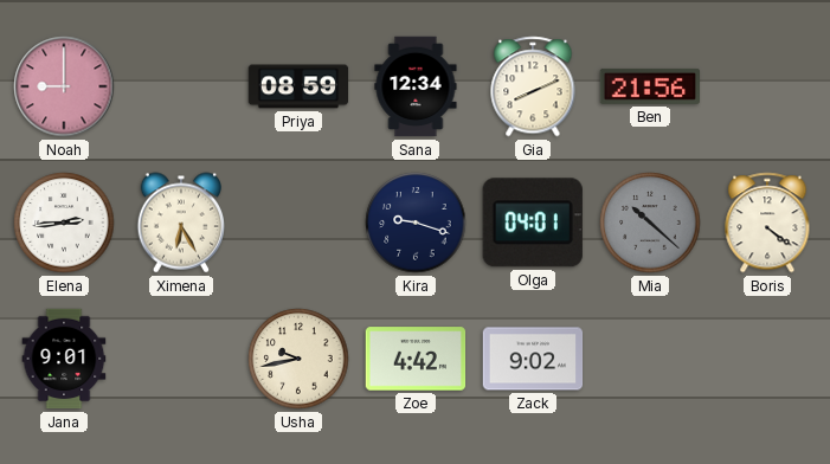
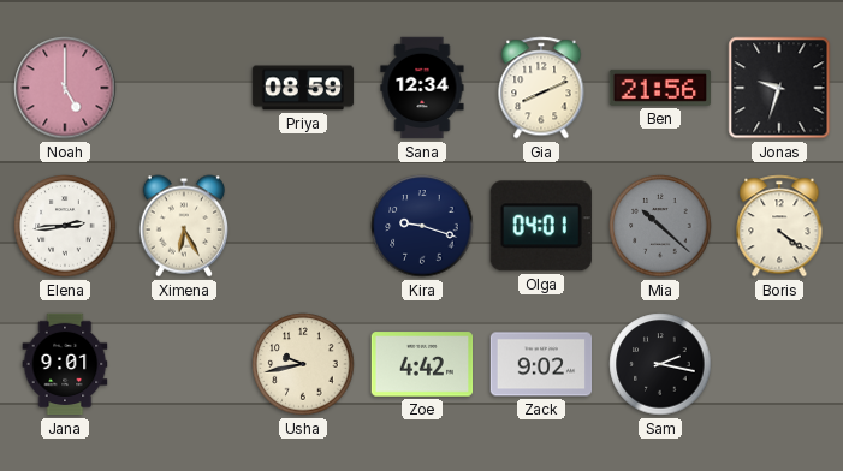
Noah: 9:00 -> 5:00 (65, 88)
Jonas: none -> 9:33 (779, 88)
Sam: none -> 2:17 (660, 364)
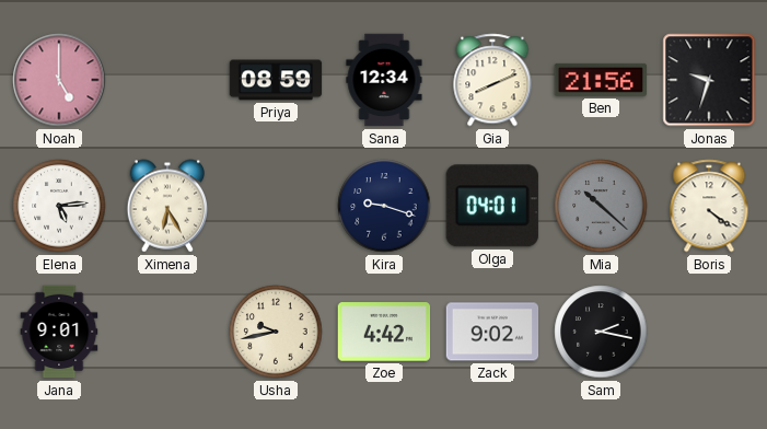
Elena: 2:44 -> 5:14 (59, 206)
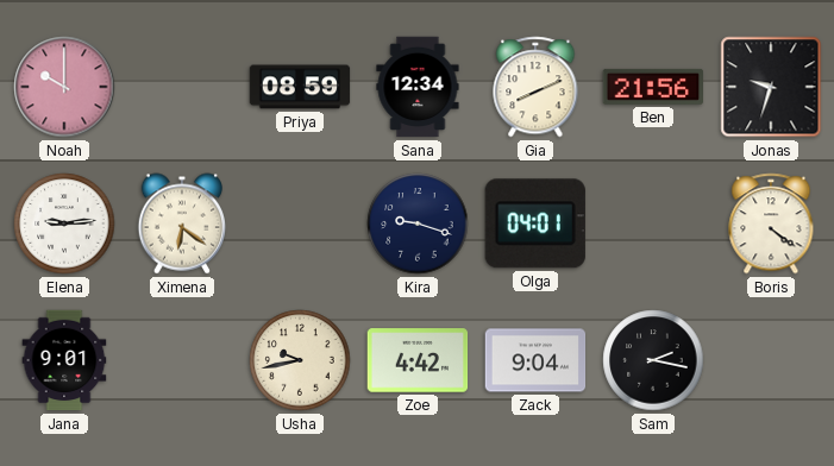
Noah: 5:00 -> 10:00 (64, 87)
Elena: 5:14 -> 9:14 (64, 223)
Ximena: 6:25 -> 6:21 (181, 223)
Mia: 10:22 -> none (601, 206)
Zack: 9:02 -> 9:04 (535, 360)
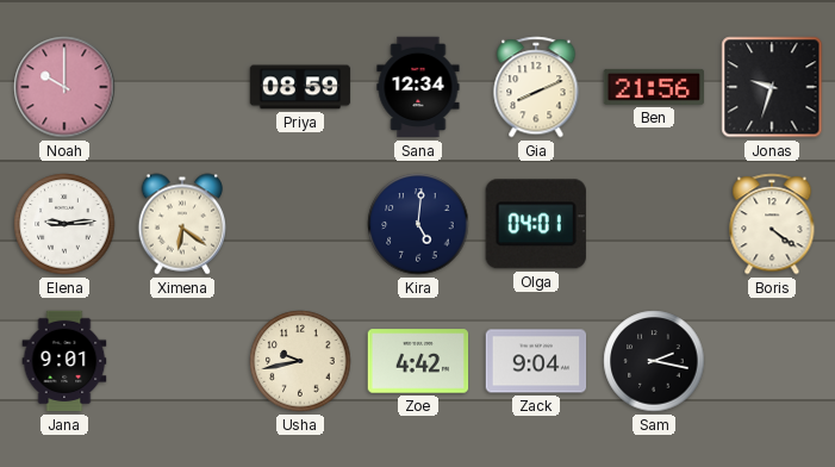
Kira: 9:18 -> 5:01 (418, 224)
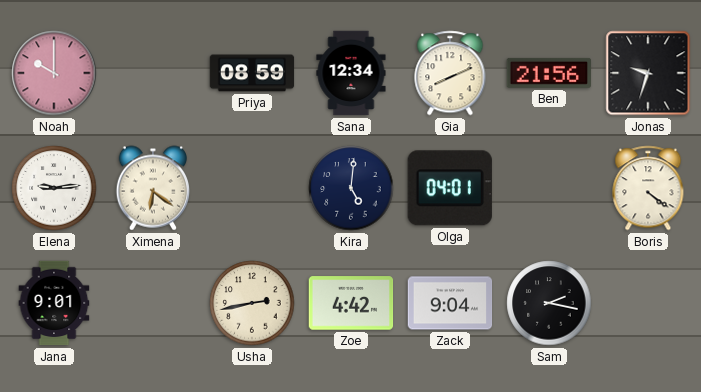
Usha: 9:43 -> 2:43 (252, 303)
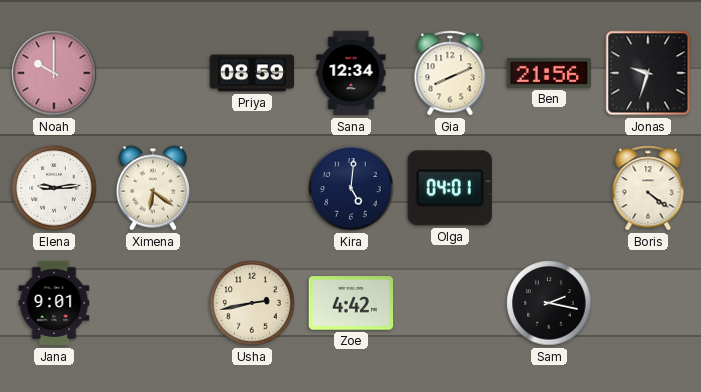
Zack: 9:04 -> none (450, 303)
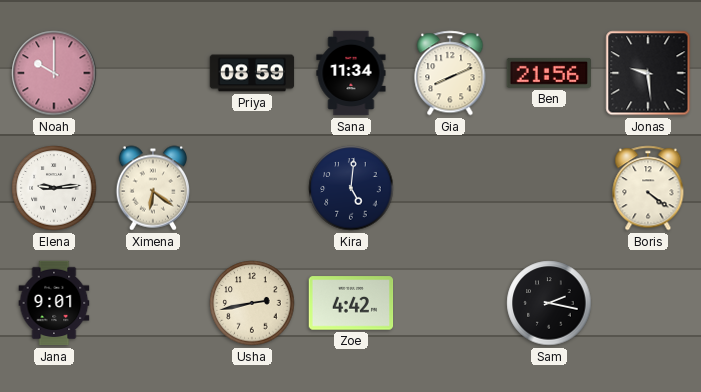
Sana: 12:34 -> 11:34 (351, 73)
Jonas: 9:33 -> 9:29 (648, 73)
Olga: 04:01 -> none (450, 188)
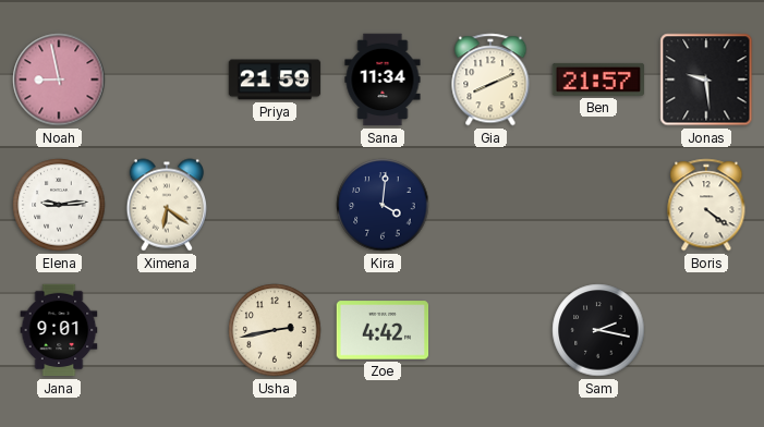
Noah: 10:00 -> 8:58 (59, 80)
Priya: 08:59 -> 21:59 (275, 80)
Ben: 21:56 -> 21:57 (597, 80)
Kira: 5:01 -> 4:01 (383, 205)
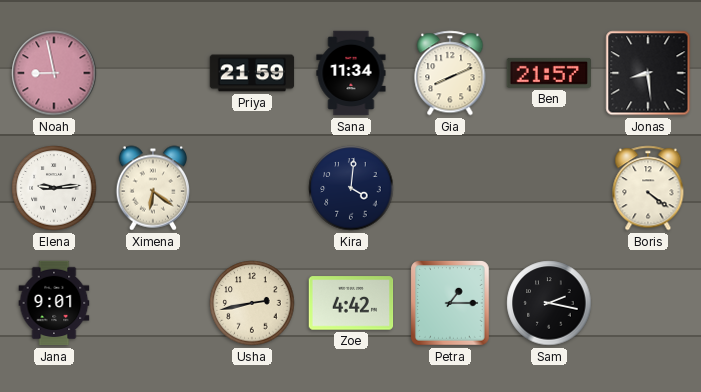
Jonas: 9:29 -> 8:29 (648, 73)
Petra: none -> 1:15 (451, 304)
